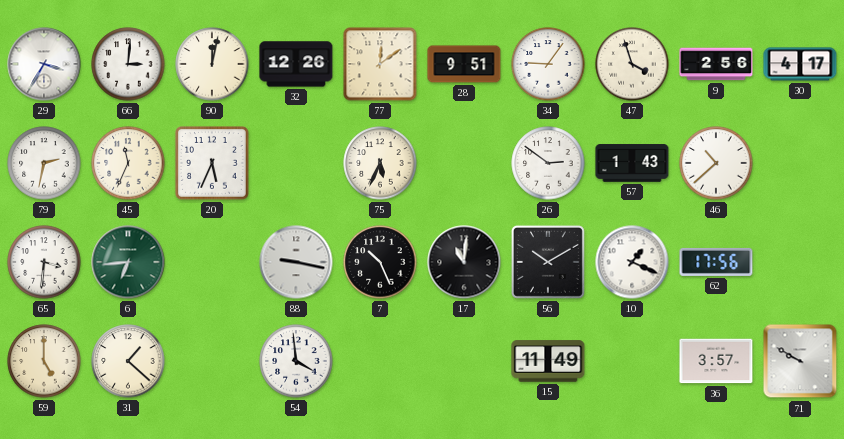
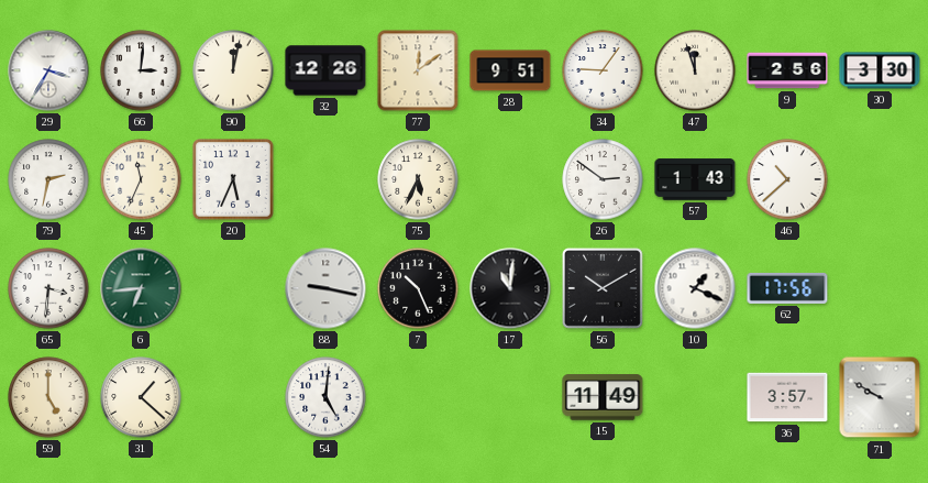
47: 3:57 -> 11:57 (695, 70)
30: 4:17 -> 3:30 (880, 70)
54: 3:59 -> 5:01 (325, 397)
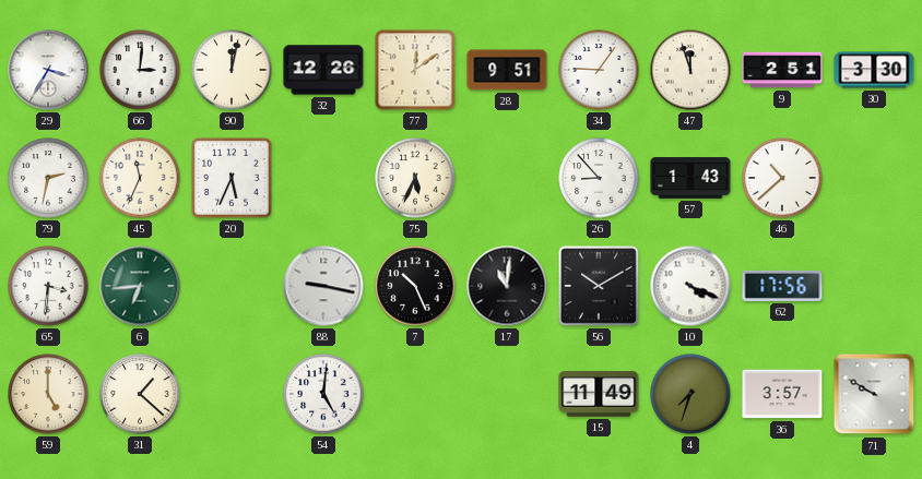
9: 2:56 -> 2:51 (782, 70)
26: 2:51 -> 8:53 (599, 178)
10: 1:19 -> 4:19 (690, 286)
4: none -> 7:33 (690, 394)
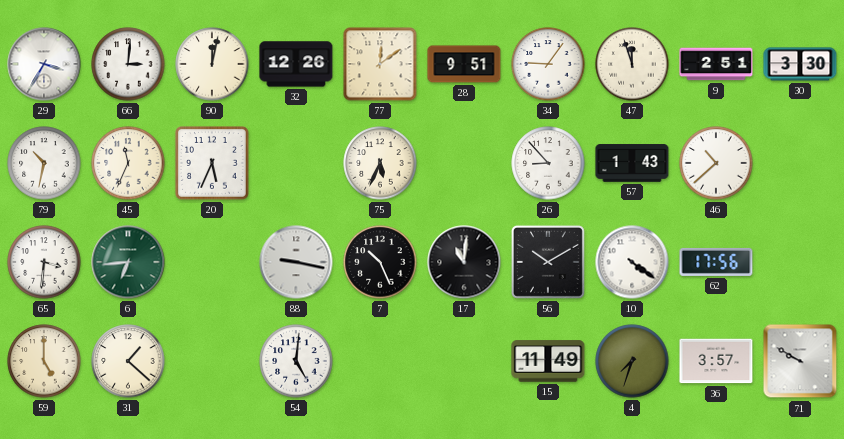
79: 2:32 -> 10:32 (44, 163)
10: 4:19 -> 4:21 (632, 262)
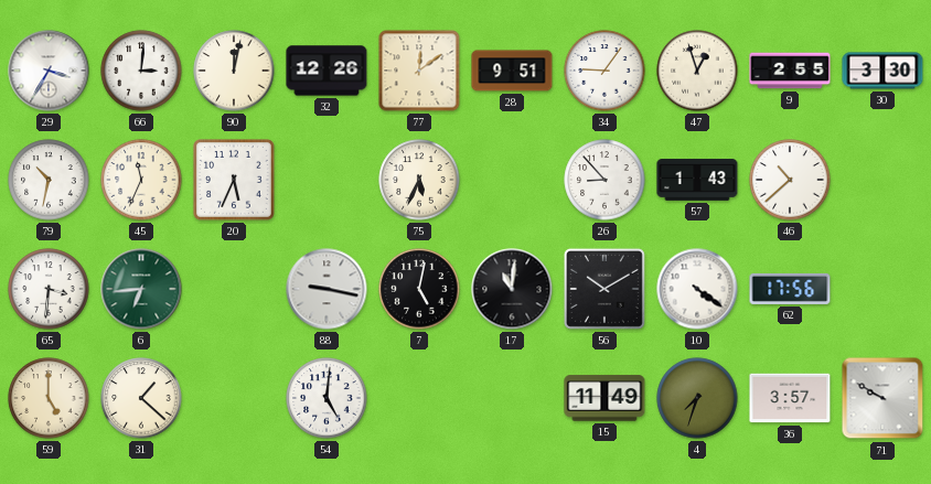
47: 11:57 -> 12:57 (697, 71)
9: 2:51 -> 2:55 (790, 71)
7: 10:26 -> 5:02 (419, 289)
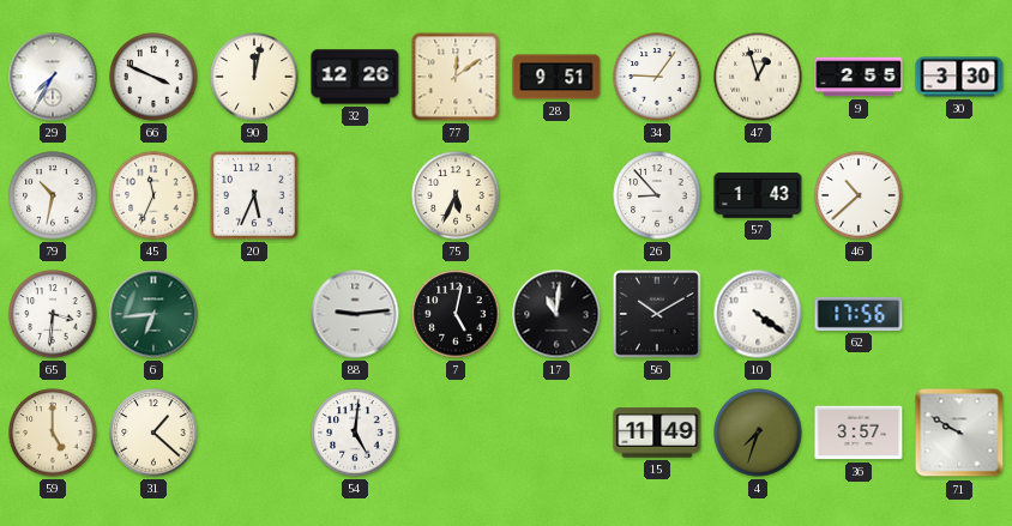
29: 3:35 -> 7:35 (53, 77)
66: 3:01 -> 3:49 (153, 77)
88: 9:17 -> 9:14 (355, 314)
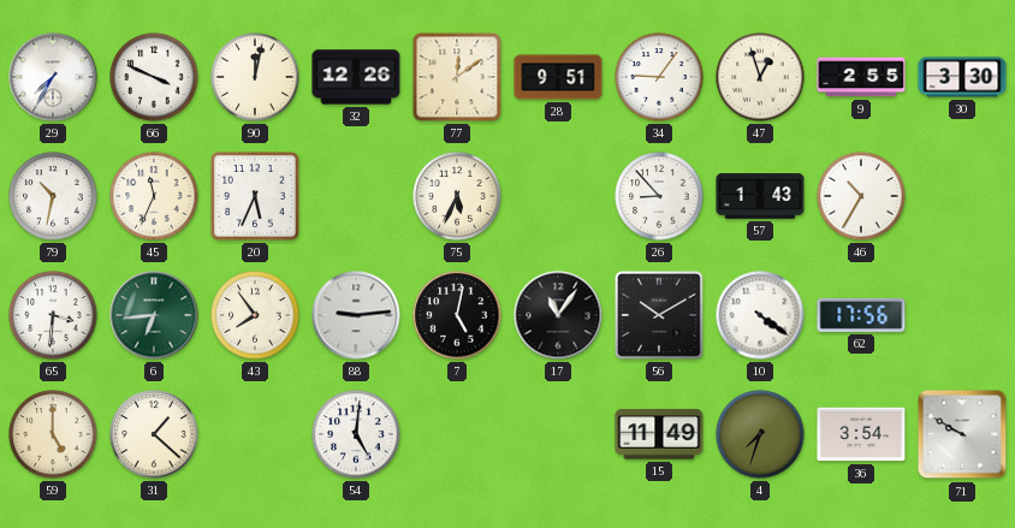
46: 10:38 -> 10:35 (861, 196)
43: none -> 7:54 (255, 315)
17: 11:01 -> 11:06 (558, 315)
36: 3:57 -> 3:54 (861, 434)
